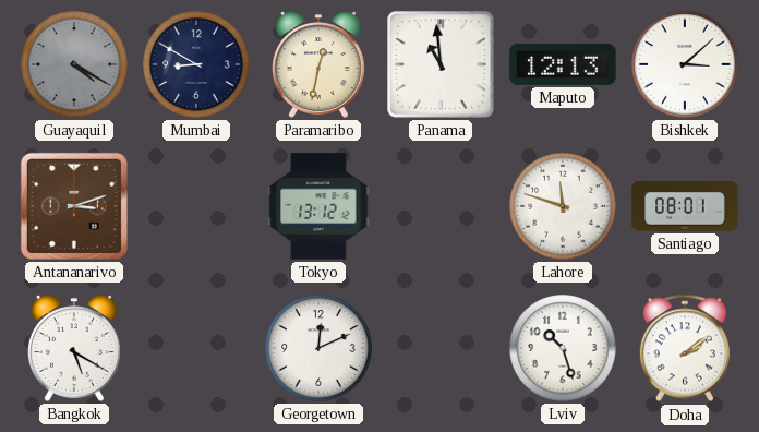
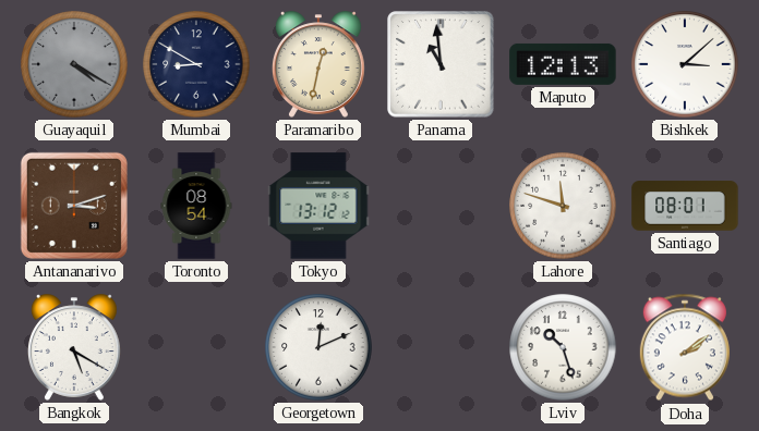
Toronto: none -> 08:54 (196, 206)
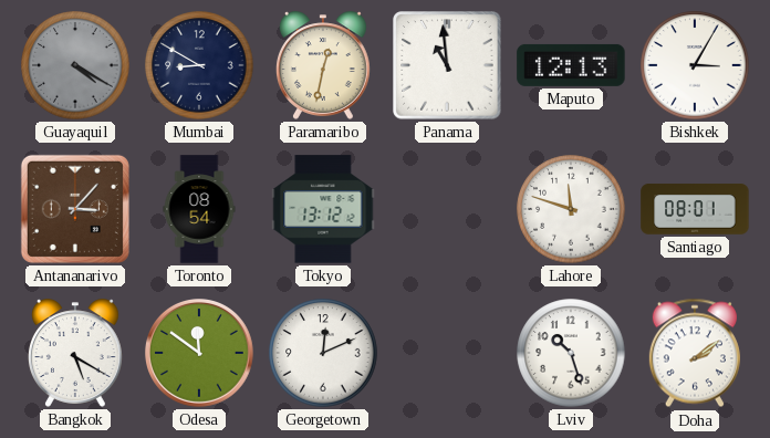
Bishkek: 3:08 -> 3:05 (695, 65)
Antananarivo: 3:12 -> 3:07 (75, 209)
Odesa: none -> 11:51 (200, 354)
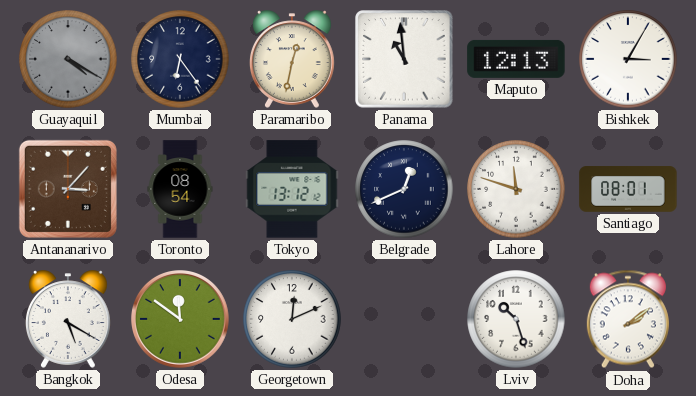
Mumbai: 8:50 -> 6:24 (180, 59)
Belgrade: none -> 12:41 (404, 189)
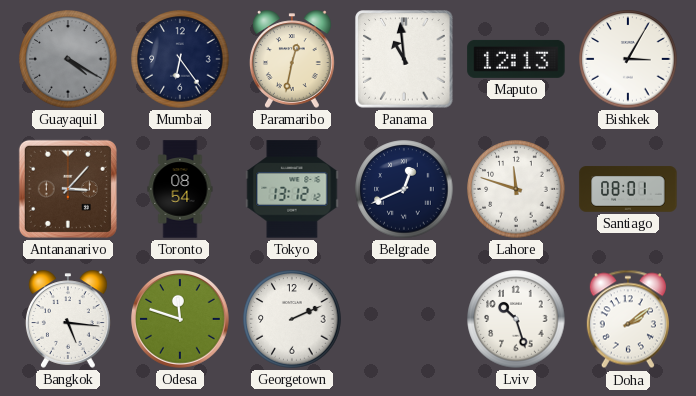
Bangkok: 5:20 -> 5:16 (68, 319)
Odesa: 11:51 -> 11:48 (181, 320)
Georgetown: 12:11 -> 2:11 (292, 319)
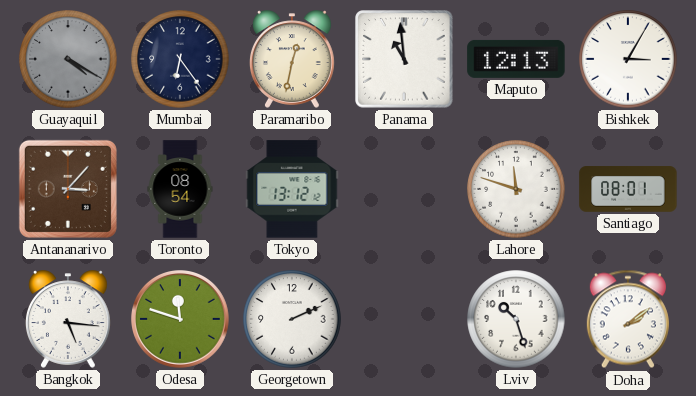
Belgrade: 12:41 -> none (404, 189)
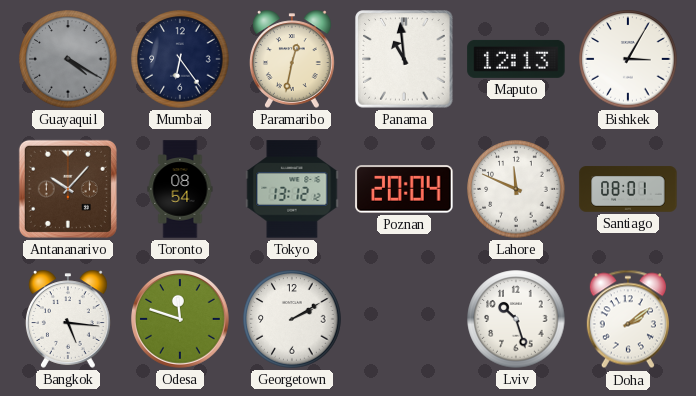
Antananarivo: 3:07 -> 10:07 (68, 189)
Poznan: none -> 20:04 (404, 189)
Lahore: 11:48 -> 11:49 (516, 189)
Georgetown: 2:11 -> 2:10 (292, 319)
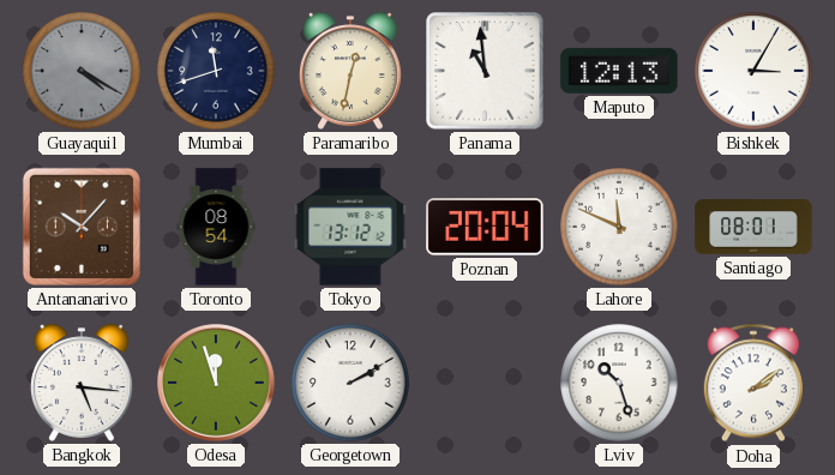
Mumbai: 6:24 -> 11:42 (216, 71)
Odesa: 11:48 -> 11:57 (217, 384)
